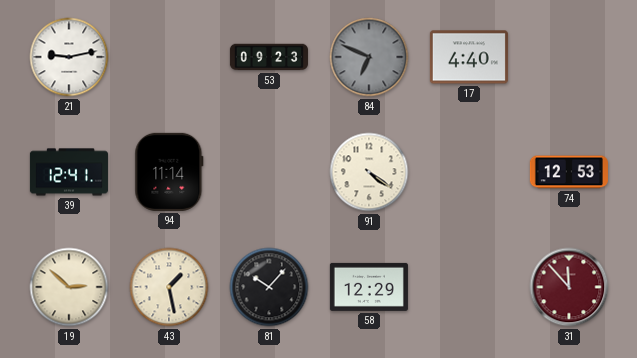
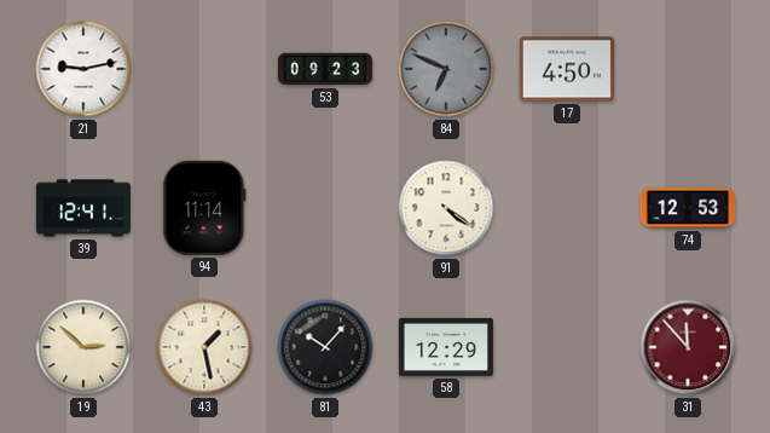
17: 4:40 -> 4:50 (567, 69)
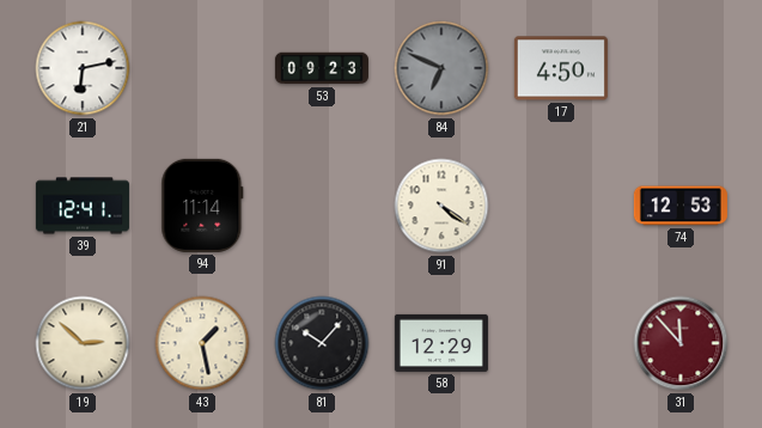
21: 9:13 -> 6:13 (83, 68)
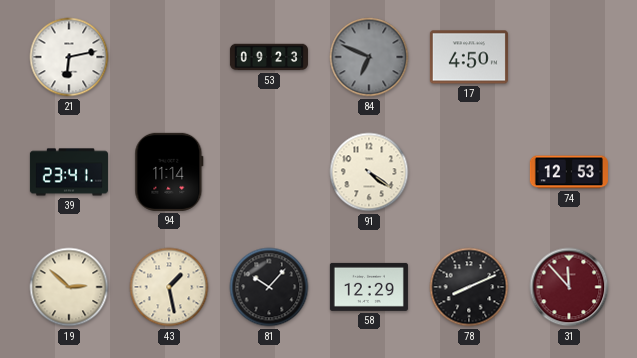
39: 12:41 -> 23:41 (69, 172)
78: none -> 8:11 (469, 287)
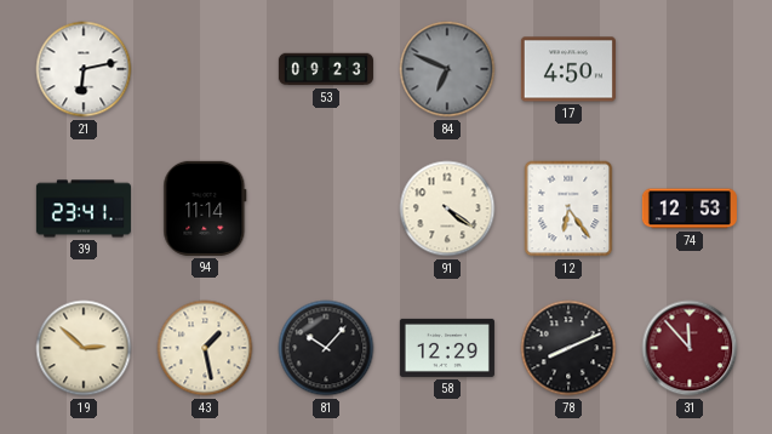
12: none -> 6:24 (568, 209)
